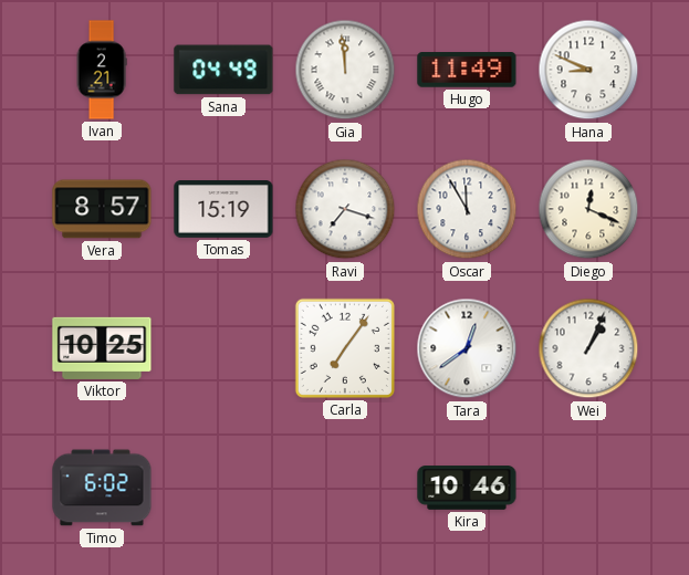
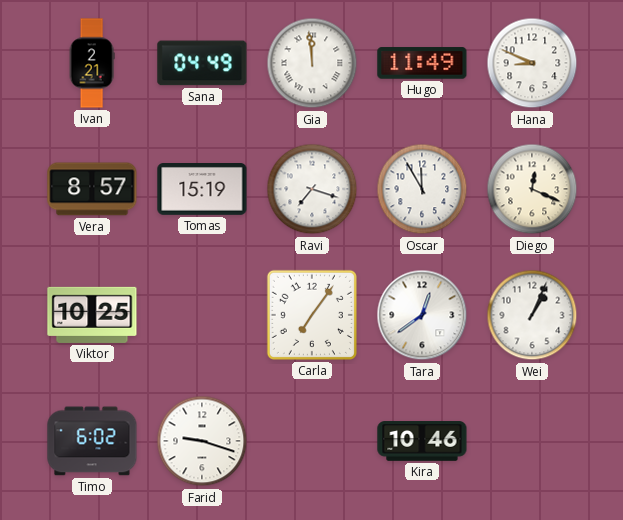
Farid: none -> 9:18 (202, 441)
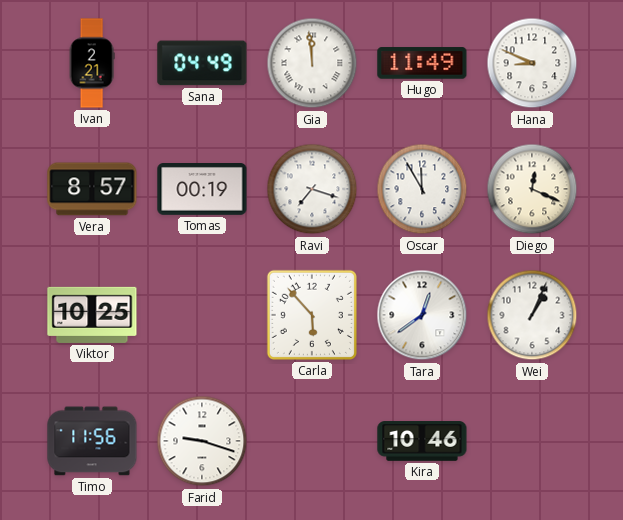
Tomas: 15:19 -> 00:19 (202, 190)
Carla: 7:06 -> 5:53 (312, 315)
Timo: 6:02 -> 11:56 (92, 441)
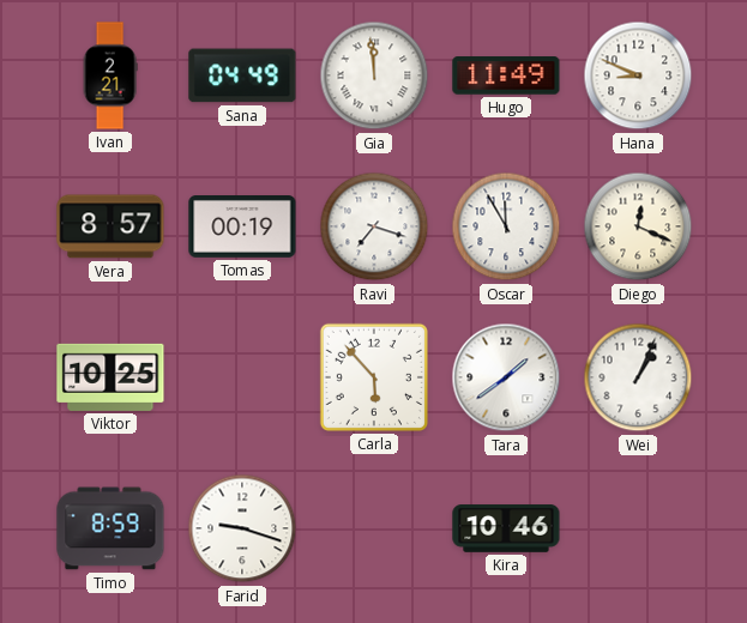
Tara: 12:39 -> 1:39 (506, 377)
Timo: 11:56 -> 8:59 (110, 528)
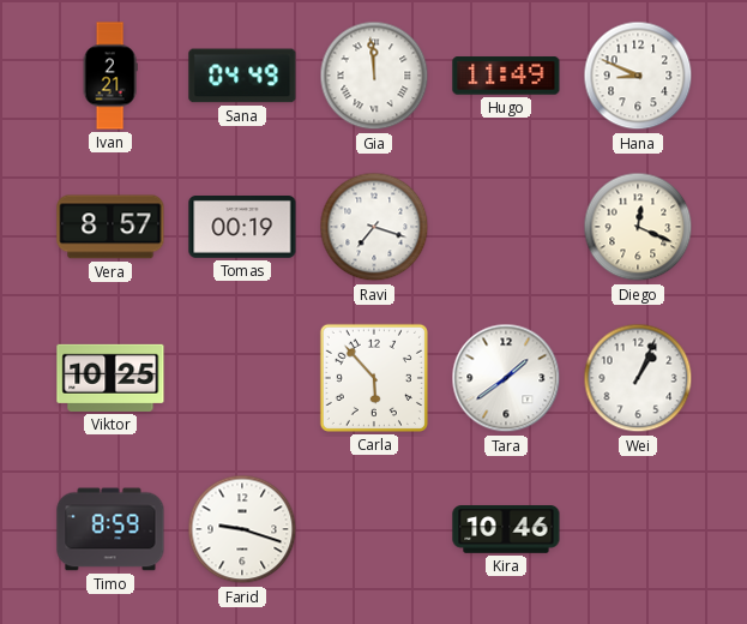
Oscar: 11:55 -> none (506, 226)
